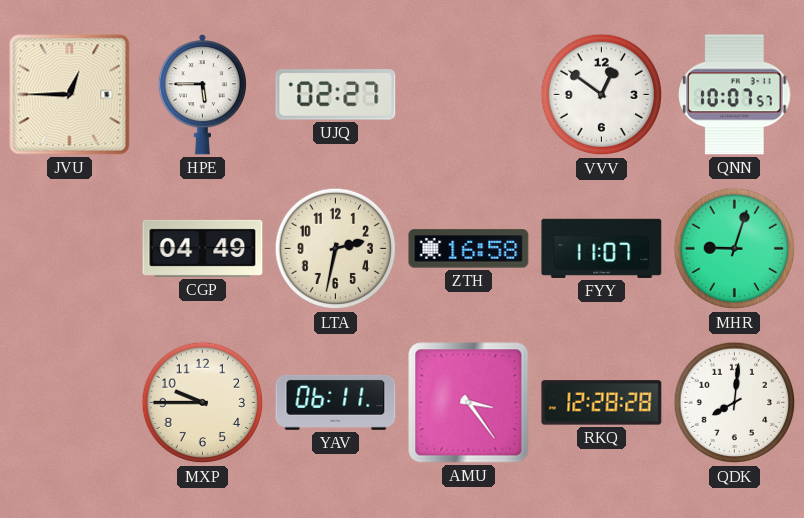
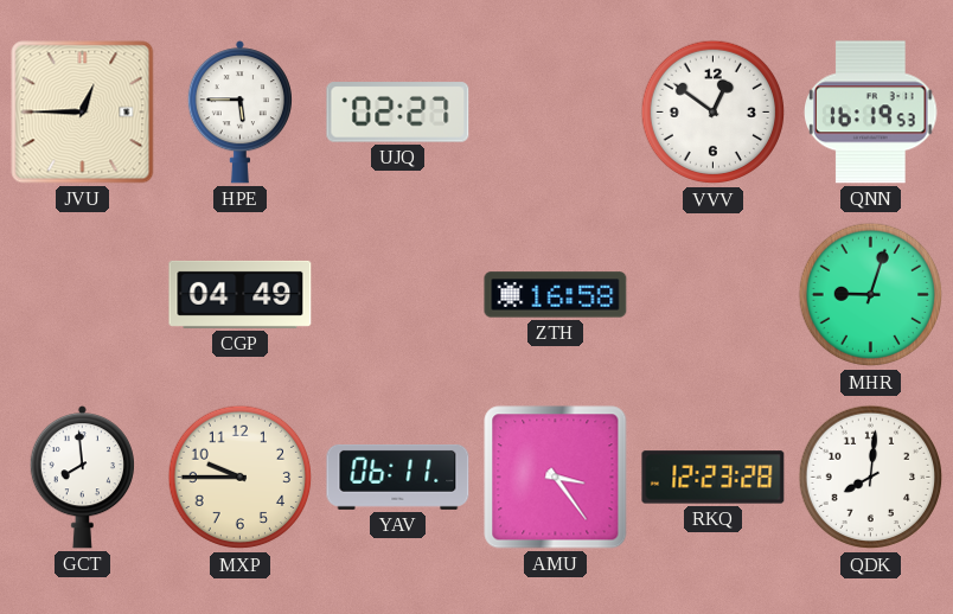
QNN: 10:07 -> 16:19 (871, 113)
LTA: 2:32 -> none (336, 249)
FYY: 11:07 -> none (602, 248)
GCT: none -> 7:59 (82, 478)
RKQ: 12:28 -> 12:23 (714, 478)
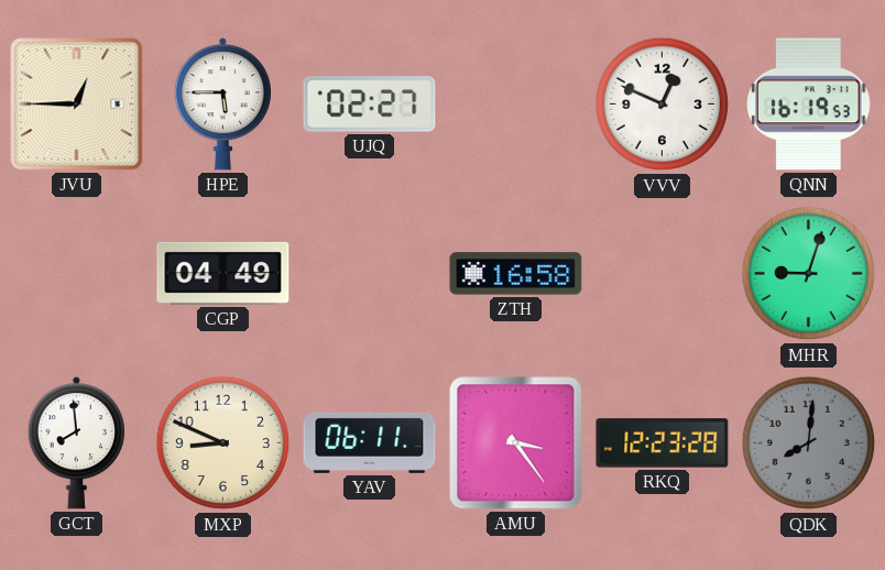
VVV: 12:51 -> 12:49 (663, 105)
MXP: 9:45 -> 8:49 (223, 443)
QDK dial: white -> grey (809, 443)
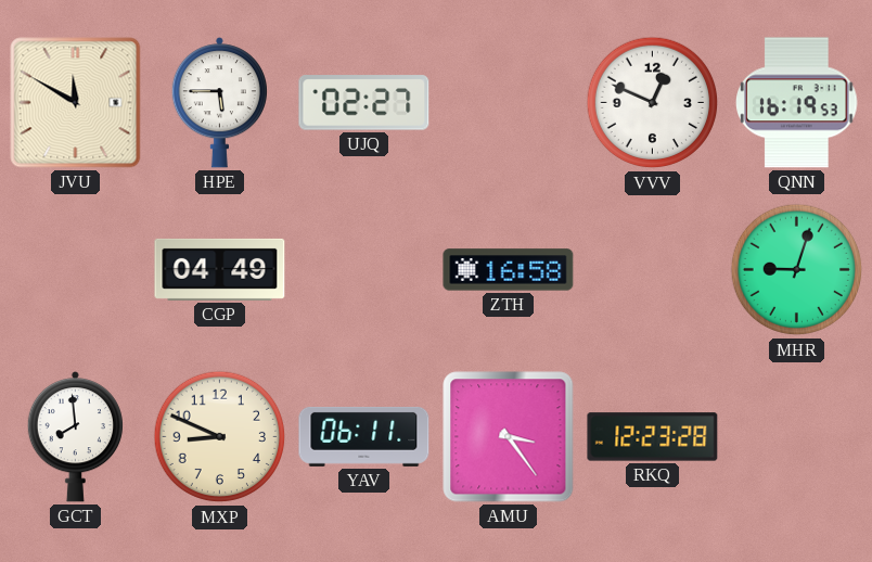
JVU: 12:45 -> 11:50 (76, 103)
QDK: 8:01 -> none (809, 443)
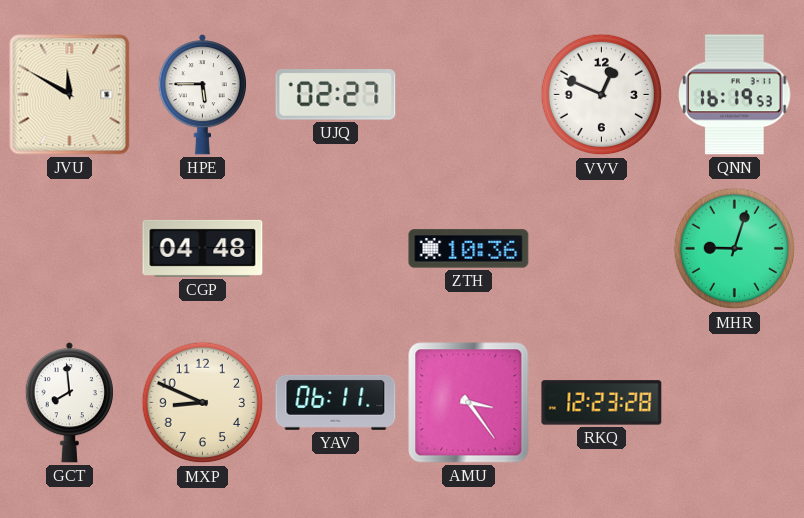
CGP: 04:49 -> 04:48 (203, 248)
ZTH: 16:58 -> 10:36 (469, 249)
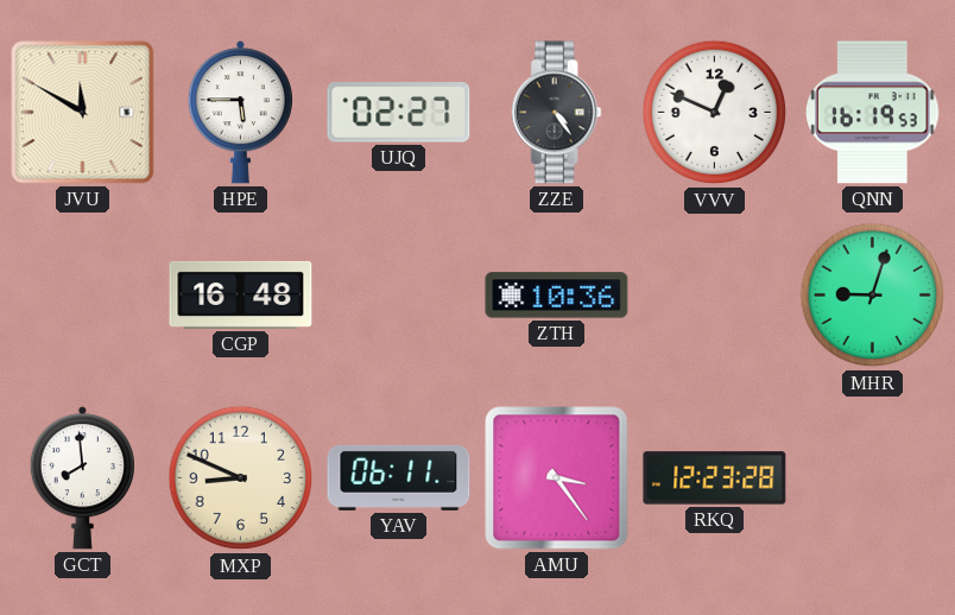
ZZE: none -> 4:24 (556, 113)
CGP: 04:48 -> 16:48 (241, 294)
